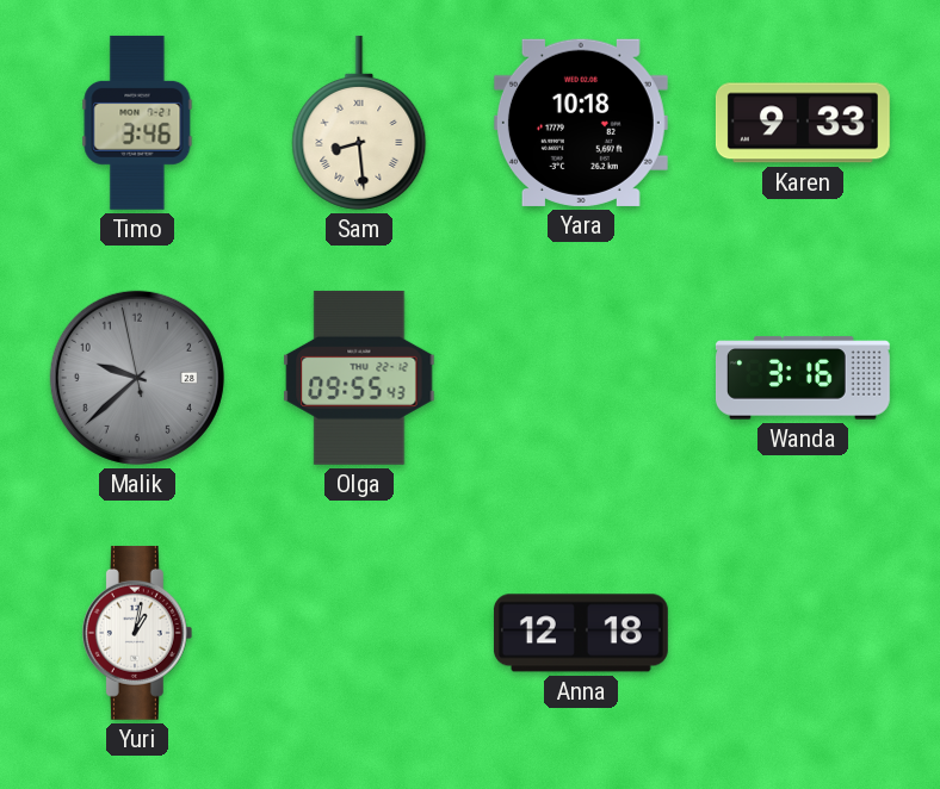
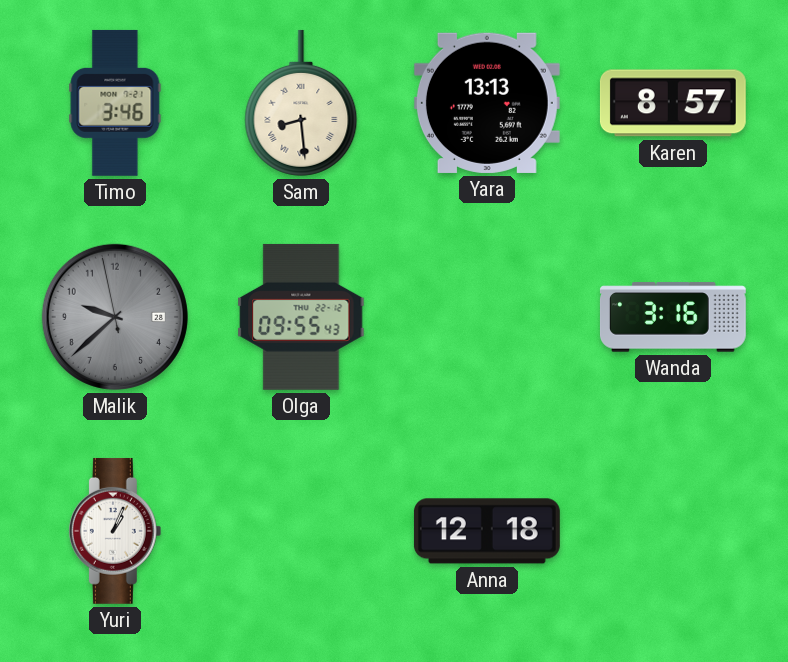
Yara: 10:18 -> 13:13 (487, 103)
Karen: 9:33 -> 8:57 (673, 103)
Yuri: 1:02 -> 1:04 (115, 531)
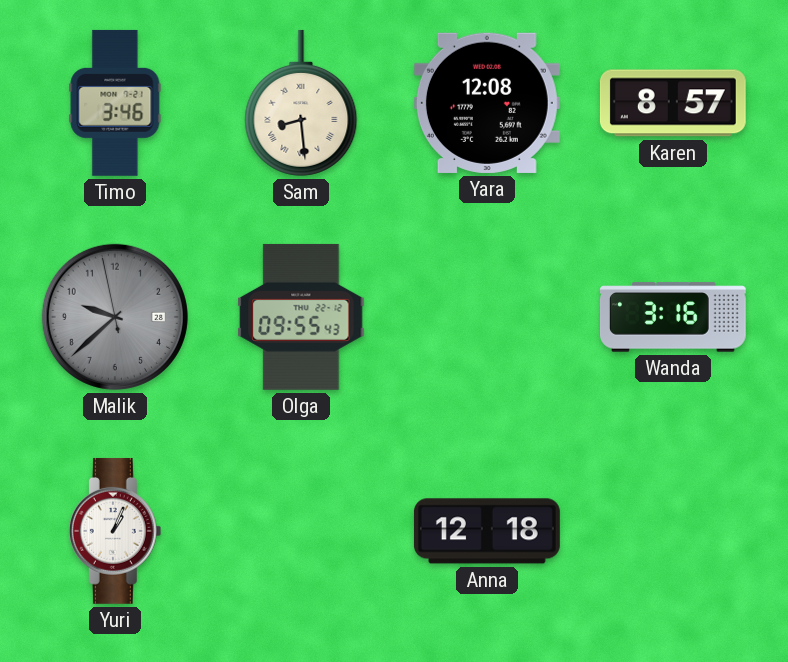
Yara: 13:13 -> 12:08 (487, 103)
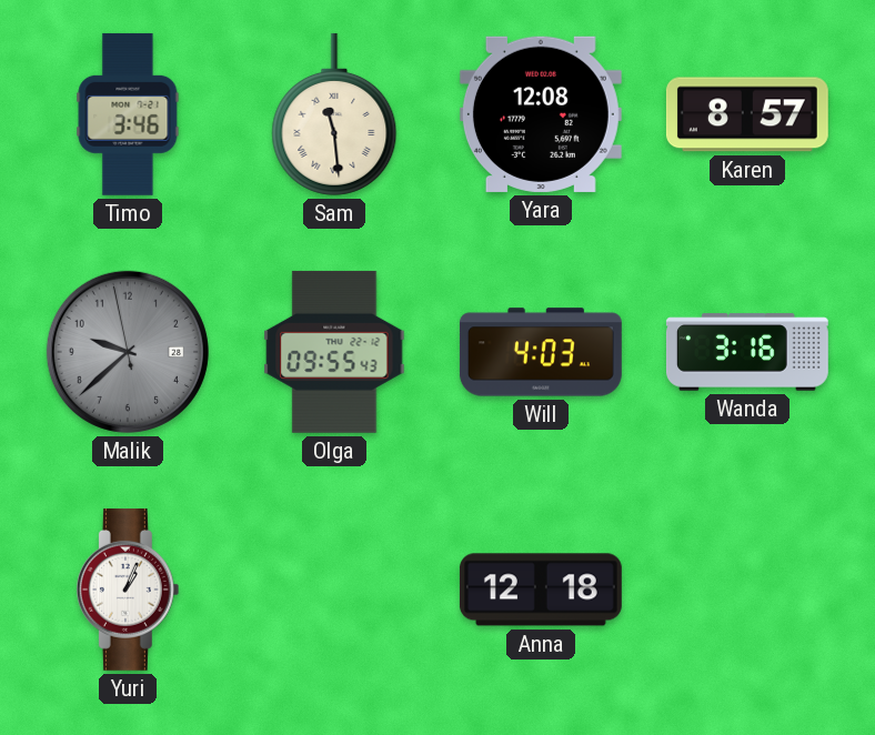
Sam: 8:29 -> 11:29 (334, 114)
Will: none -> 4:03 (541, 352)
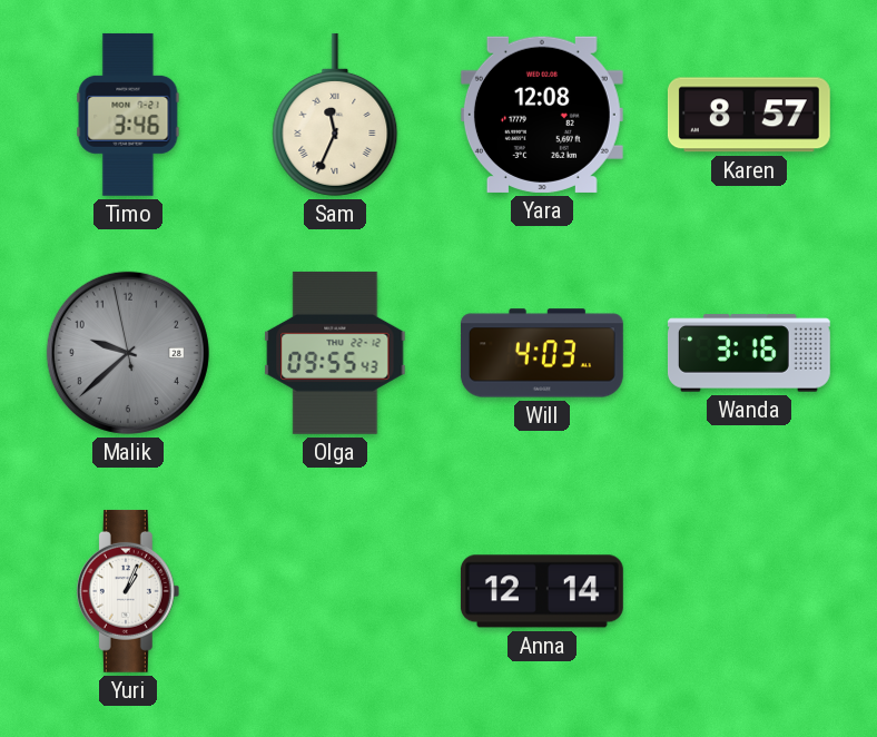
Sam: 11:29 -> 11:34 (335, 115)
Anna: 12:18 -> 12:14 (542, 591)
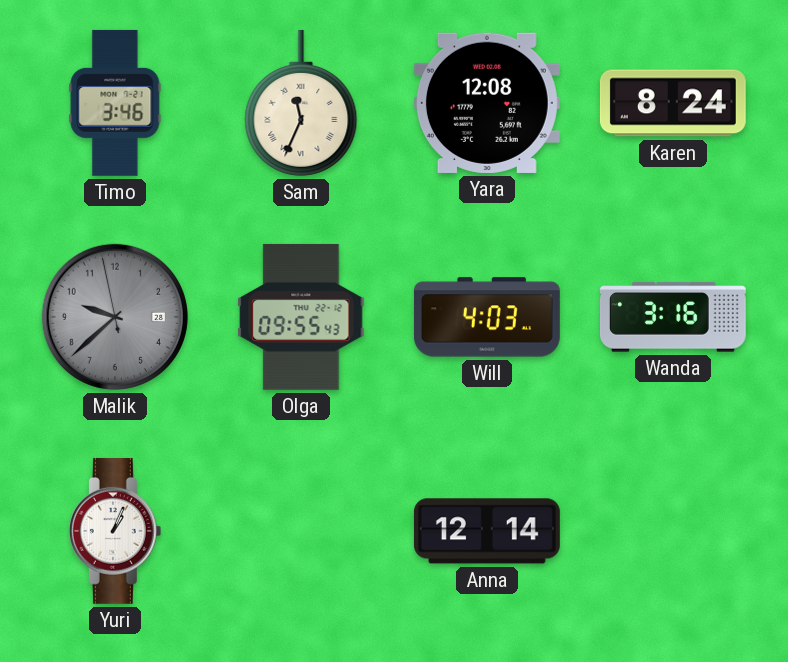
Karen: 8:57 -> 8:24 (673, 103)
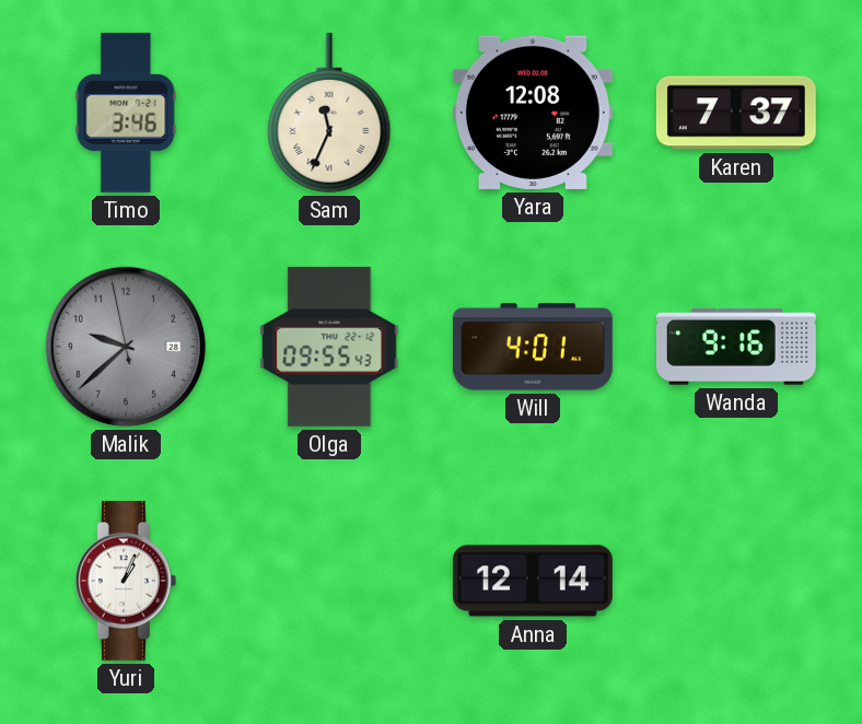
Karen: 8:24 -> 7:37 (736, 113)
Will: 4:03 -> 4:01 (533, 347)
Wanda: 3:16 -> 9:16 (736, 347)
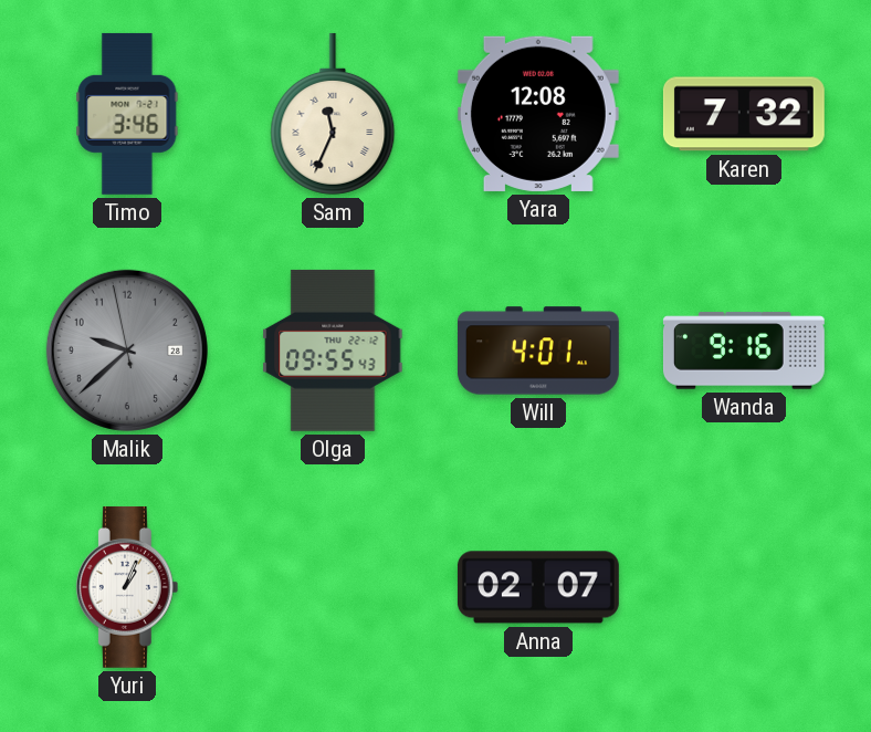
Karen: 7:37 -> 7:32 (744, 114)
Anna: 12:14 -> 02:07 (538, 587)
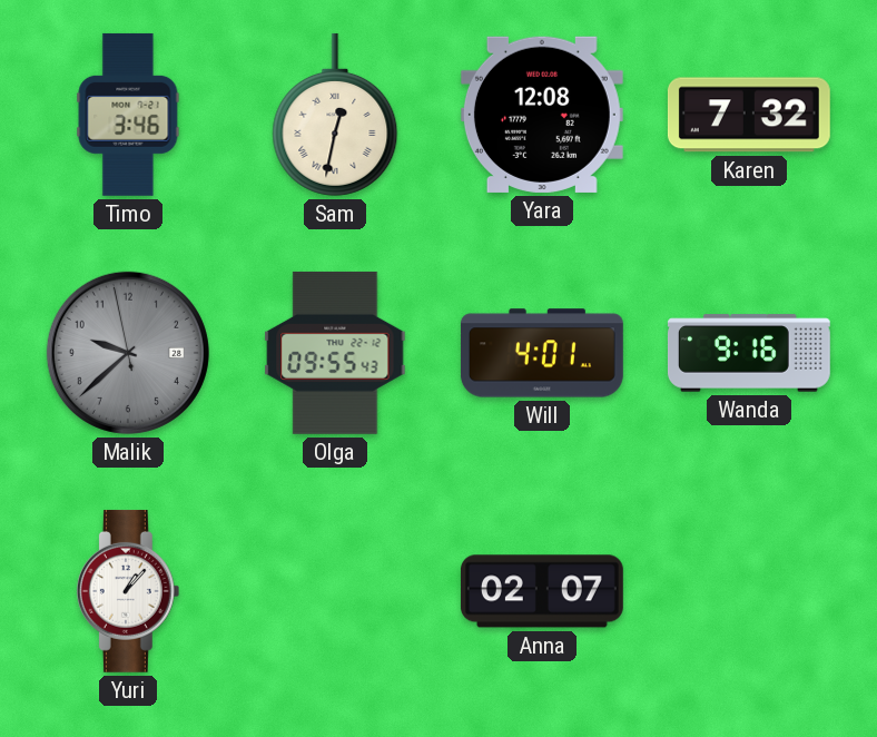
Sam: 11:34 -> 12:32 (335, 115)
Yuri: 1:04 -> 1:07 (128, 591)
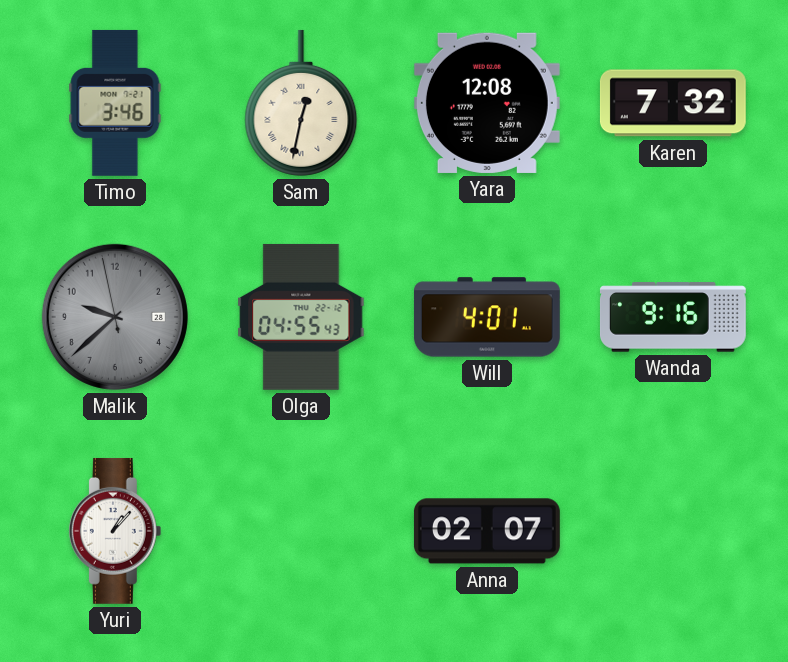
Olga: 09:55 -> 04:55 (301, 317)
